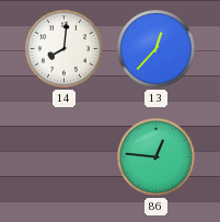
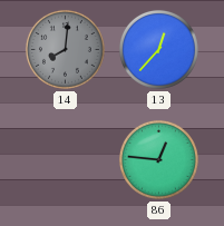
14 dial: white -> grey (65, 49)
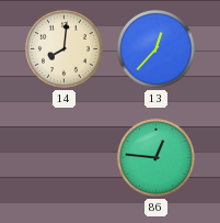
14 dial: grey -> cream (63, 48)
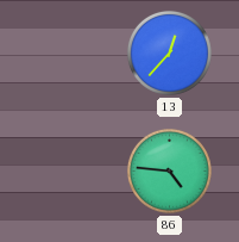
14: 8:01 -> none (63, 48)
86: 12:46 -> 4:46 (169, 170)
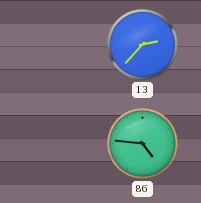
13: 12:37 -> 2:37 (142, 44)
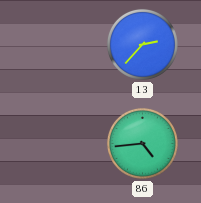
86: 4:46 -> 4:44 (142, 143)
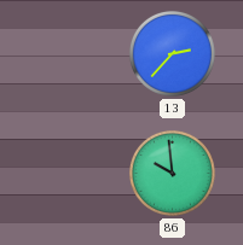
86: 4:44 -> 9:59 (172, 173)
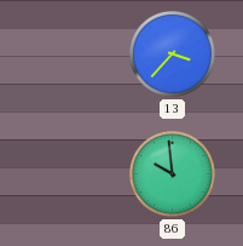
13: 2:37 -> 3:37 (172, 53)
